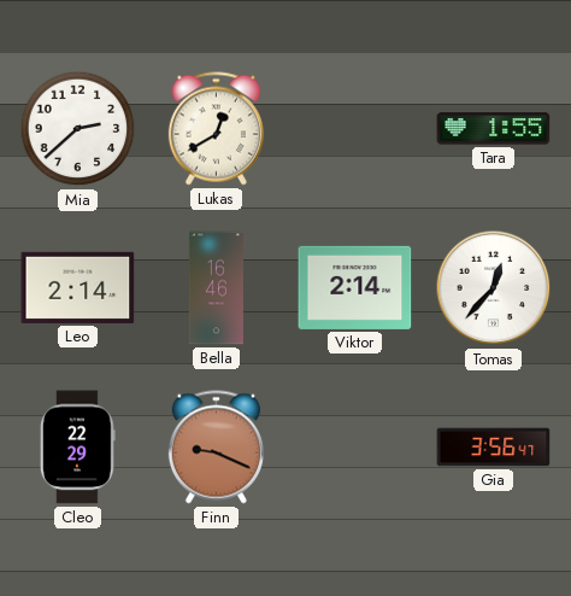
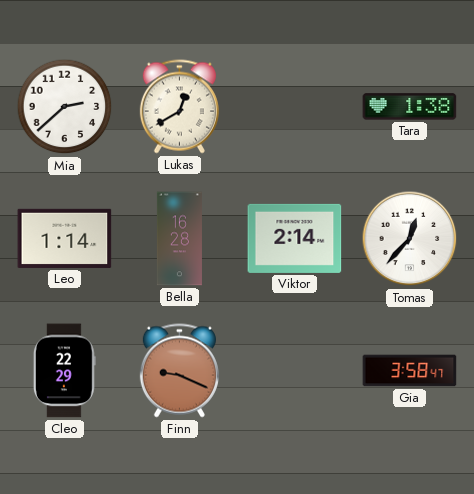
Tara: 1:55 -> 1:38 (410, 107)
Leo: 2:14 -> 1:14 (65, 238)
Bella: 16:46 -> 16:28 (179, 239)
Gia: 3:56 -> 3:58 (410, 371)
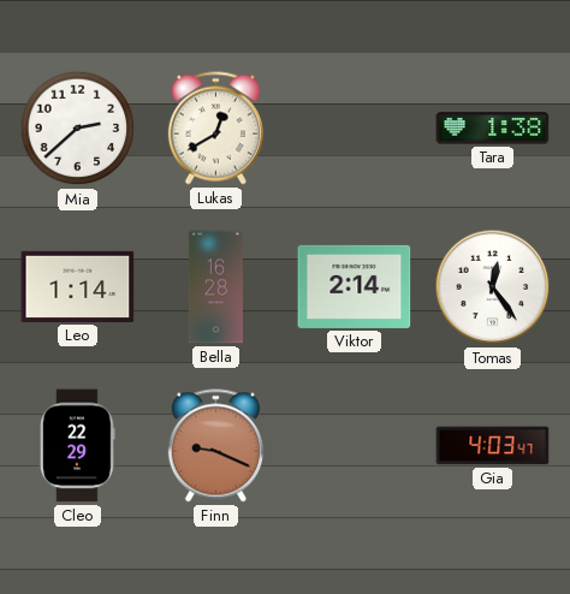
Tomas: 12:37 -> 12:24 (493, 287)
Gia: 3:58 -> 4:03 (493, 446)
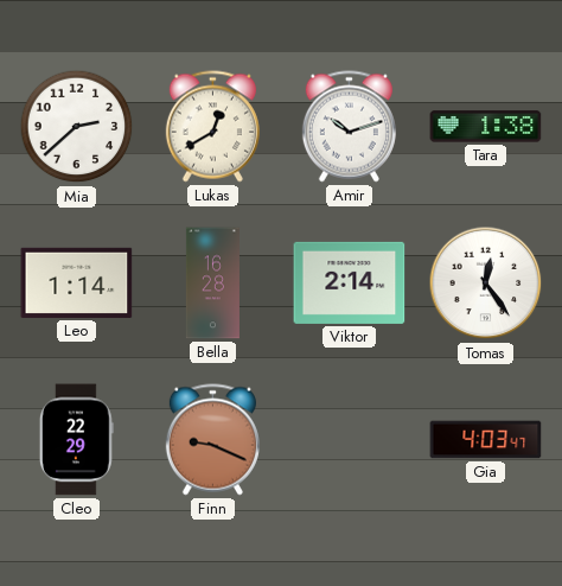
Amir: none -> 10:12 (349, 127)
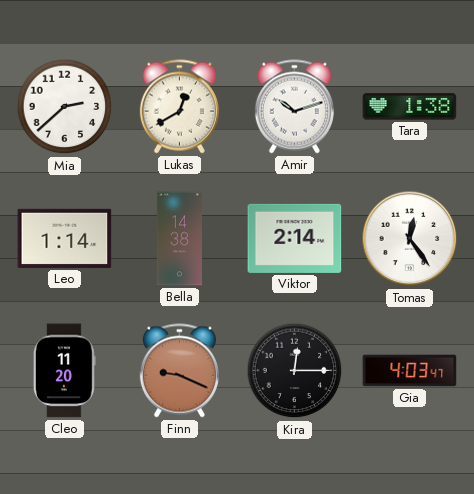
Bella: 16:28 -> 14:38 (179, 239)
Cleo: 22:29 -> 11:20 (64, 371)
Kira: none -> 12:15 (295, 371)
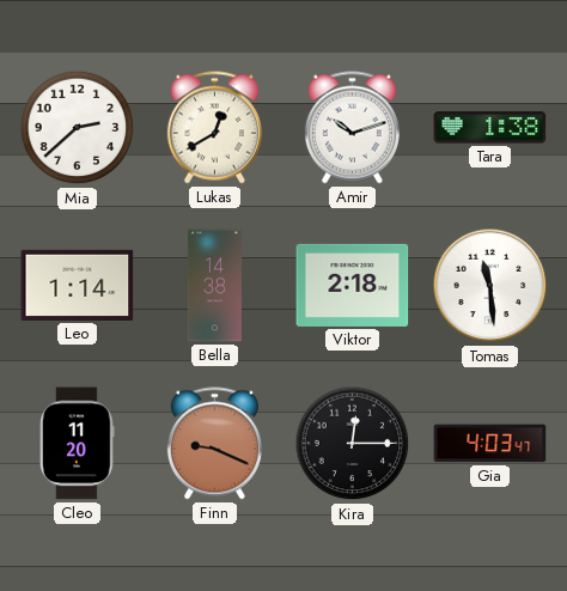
Viktor: 2:14 -> 2:18 (353, 285)
Tomas: 12:24 -> 11:29 (490, 286)
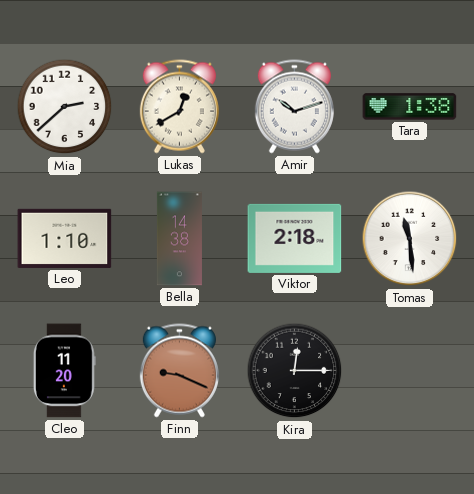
Leo: 1:14 -> 1:10 (65, 238)
Gia: 4:03 -> none (490, 444)
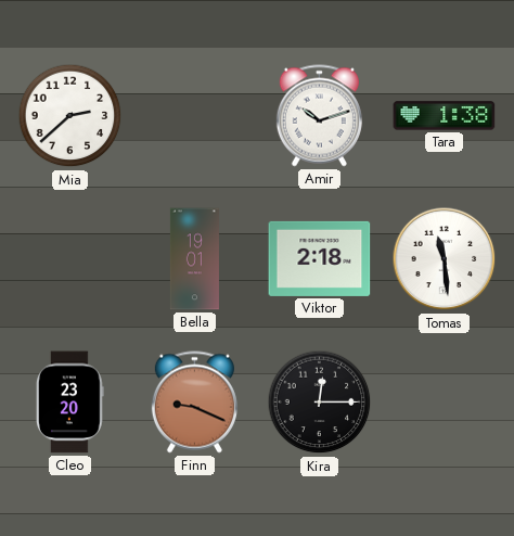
Lukas: 12:40 -> none (179, 107)
Leo: 1:10 -> none (65, 238)
Bella: 14:38 -> 19:01 (194, 259)
Cleo: 11:20 -> 23:20 (69, 403)
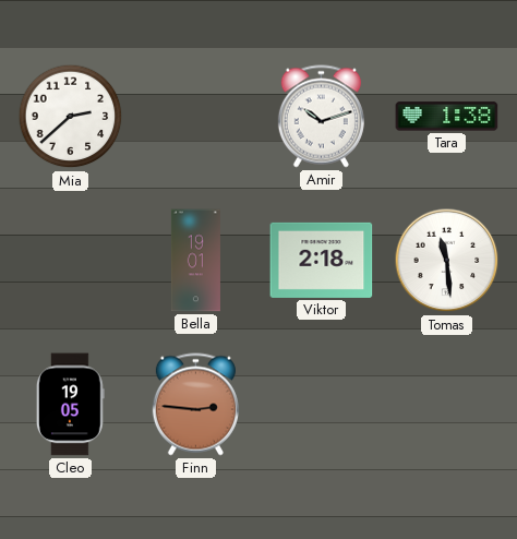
Cleo: 23:20 -> 19:05 (70, 405)
Finn: 9:19 -> 2:46 (195, 405)
Kira: 12:15 -> none (320, 403)
